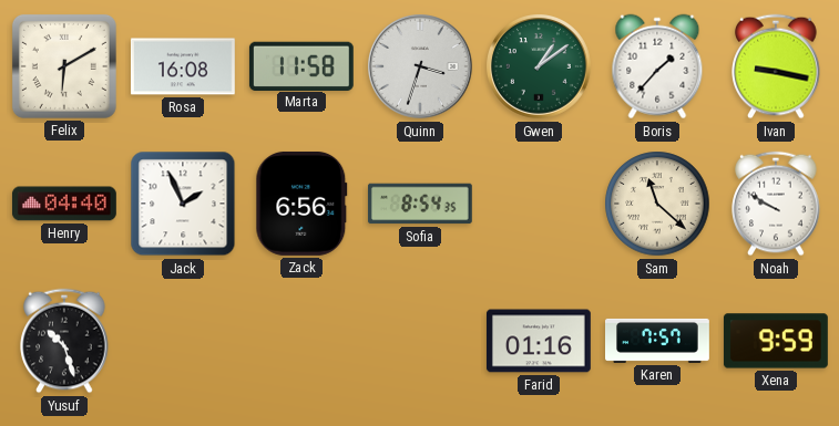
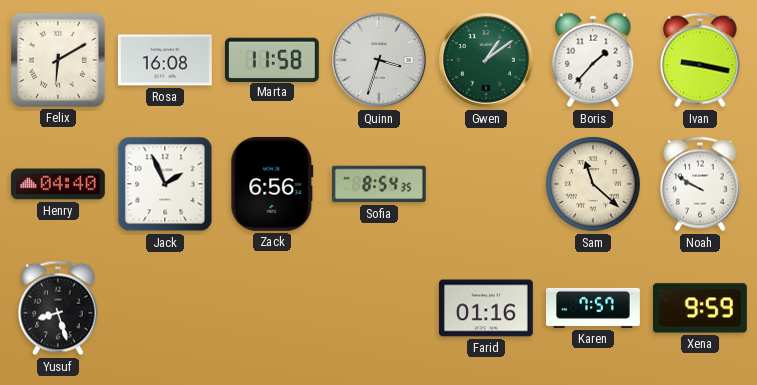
Yusuf: 10:27 -> 8:27 (58, 308)
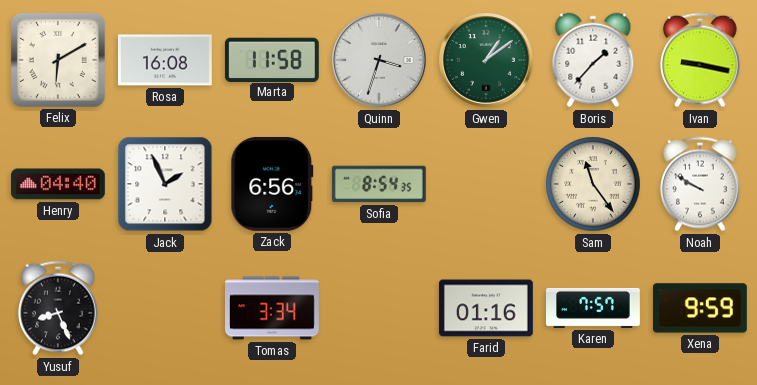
Sam: 11:22 -> 11:24 (593, 184)
Yusuf: 8:27 -> 8:26 (58, 308)
Tomas: none -> 3:34 (273, 308)
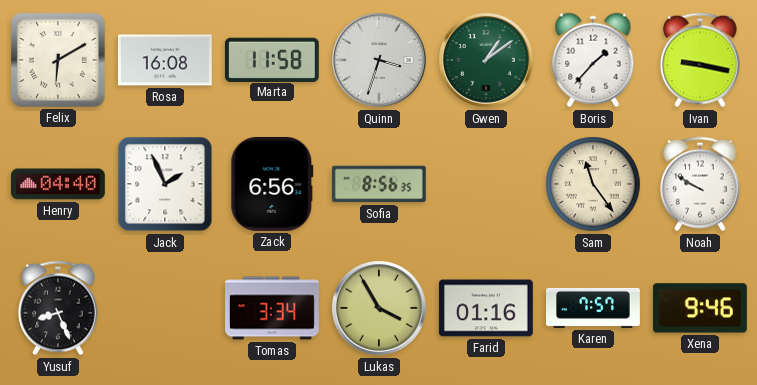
Sofia: 8:54 -> 8:56 (379, 184)
Lukas: none -> 3:55 (380, 309)
Xena: 9:59 -> 9:46 (700, 308)
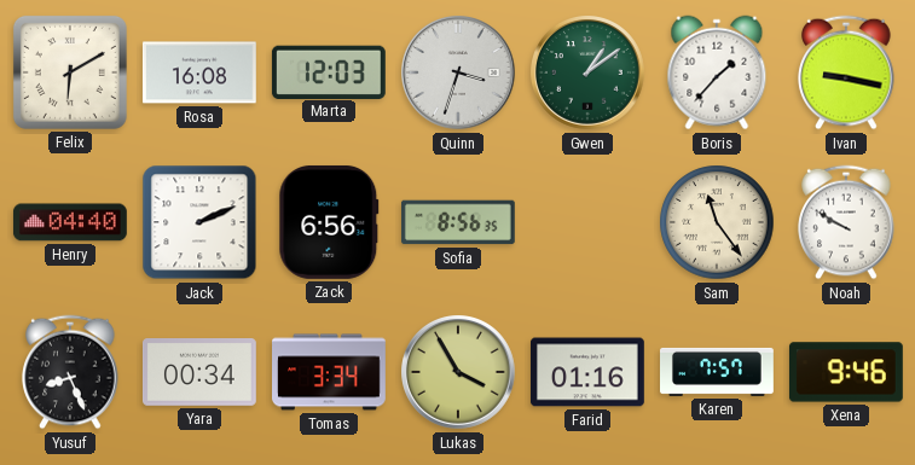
Marta: 11:58 -> 12:03 (329, 71)
Jack: 1:56 -> 2:11 (199, 222)
Yara: none -> 00:34 (199, 373)
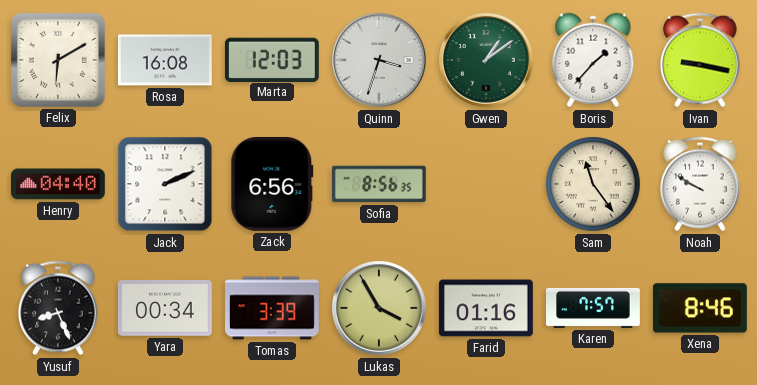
Tomas: 3:34 -> 3:39 (273, 308)
Xena: 9:46 -> 8:46 (700, 308)
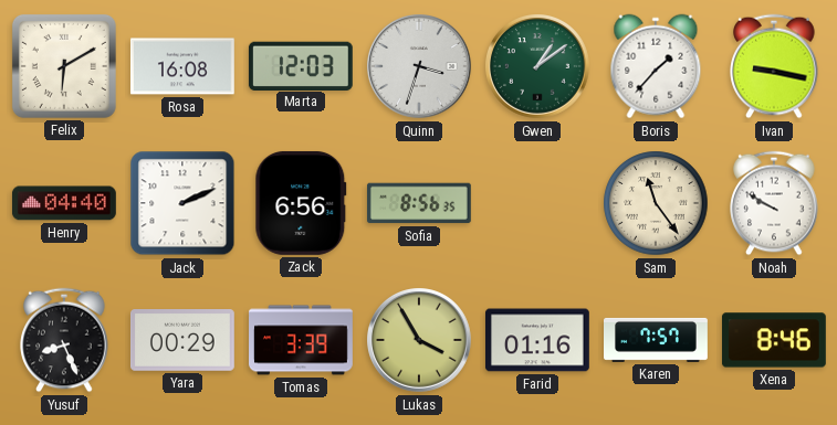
Yara: 00:34 -> 00:29 (182, 341)
